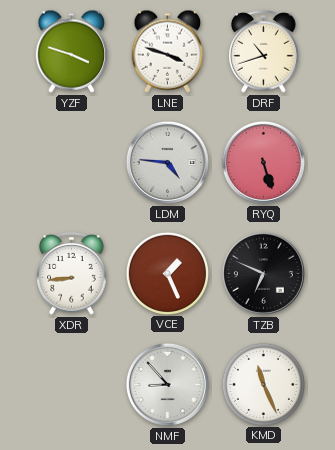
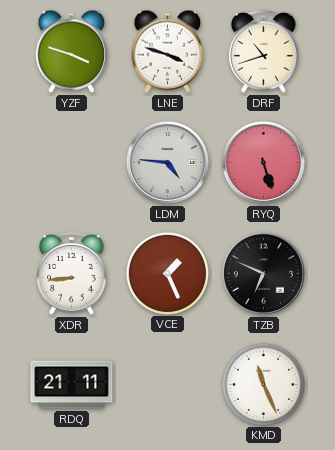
RDQ: none -> 21:11 (72, 385)
NMF: 8:53 -> none (167, 384)
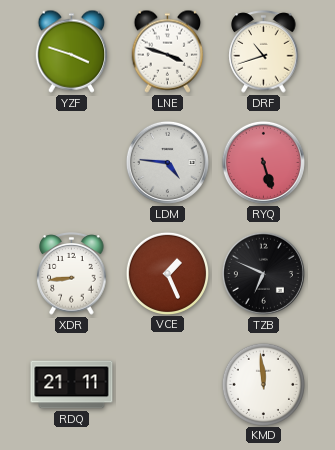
KMD: 11:26 -> 11:59 (263, 384)
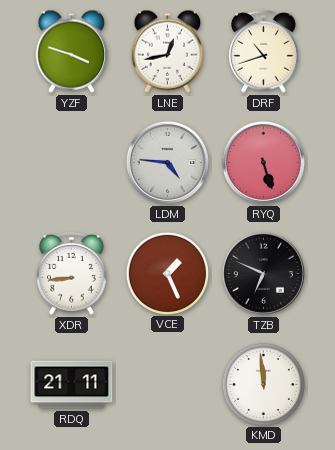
LNE: 3:48 -> 12:43 (168, 51)
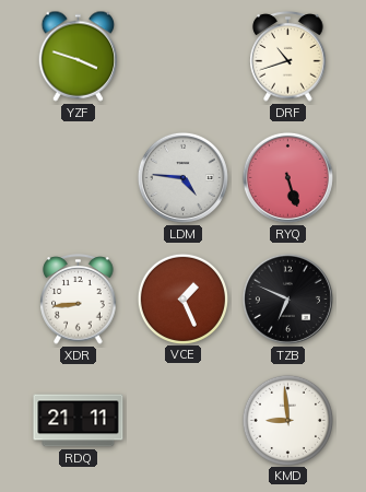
LNE: 12:43 -> none (168, 51)
KMD: 11:59 -> 8:59 (287, 420)
